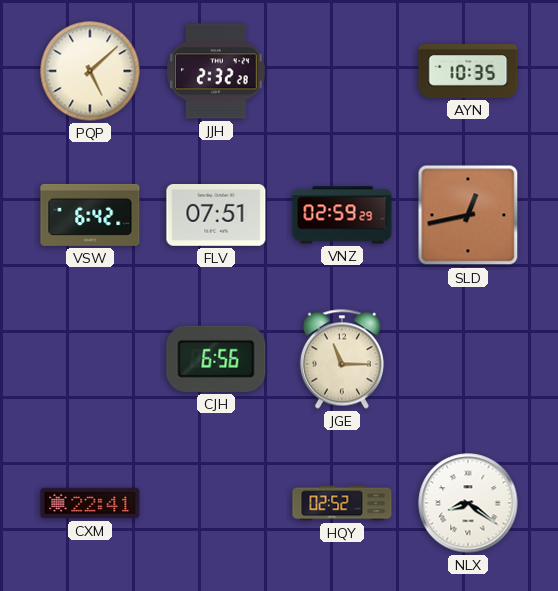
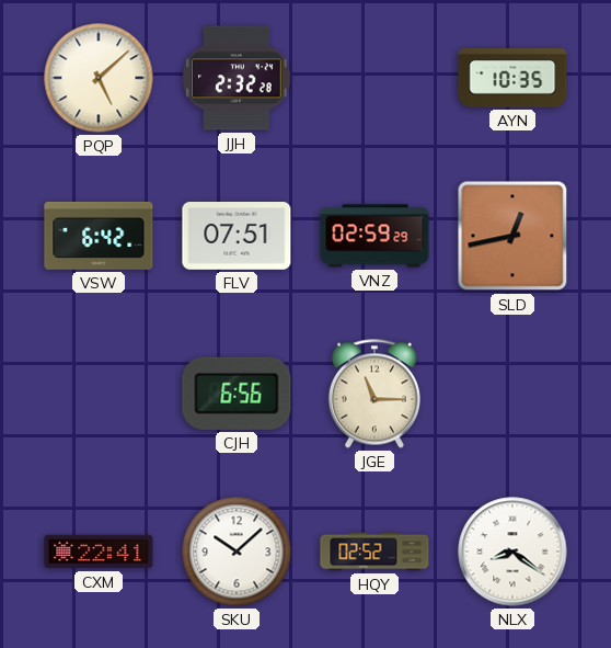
SKU: none -> 10:08 (237, 552)
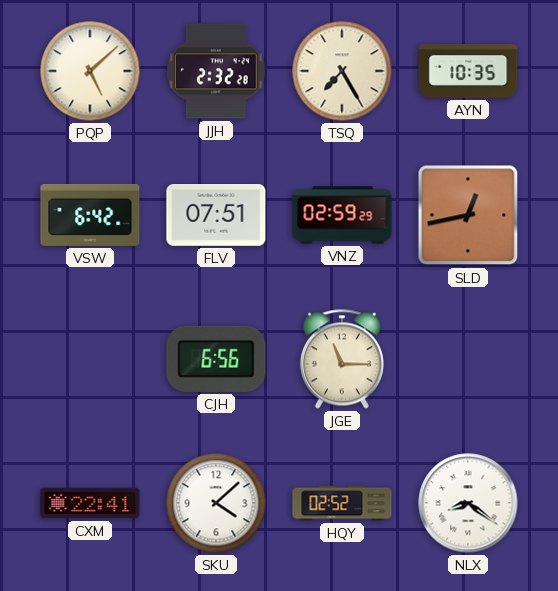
TSQ: none -> 7:25 (342, 71)
SKU: 10:08 -> 4:08 (216, 503)
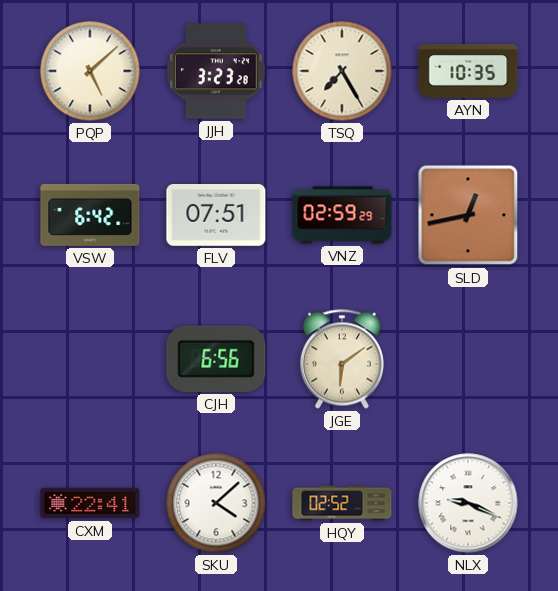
JJH: 2:32 -> 3:23 (217, 71)
JGE: 11:15 -> 6:09 (342, 359)
NLX: 8:21 -> 9:19 (468, 503)
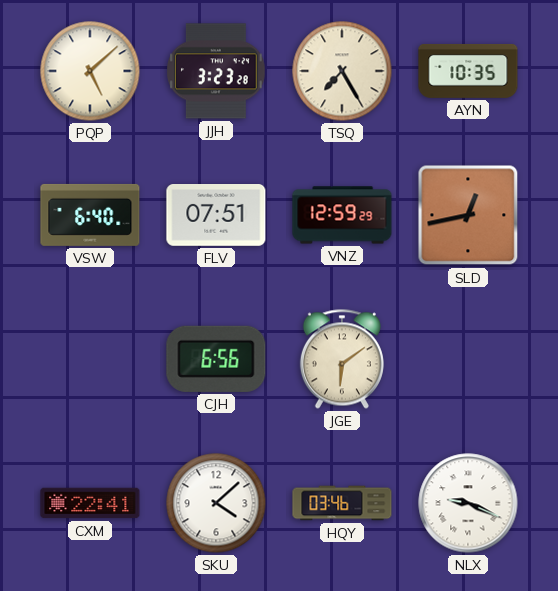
VSW: 6:42 -> 6:40 (90, 215)
VNZ: 02:59 -> 12:59 (342, 215)
HQY: 02:52 -> 03:46 (342, 503)
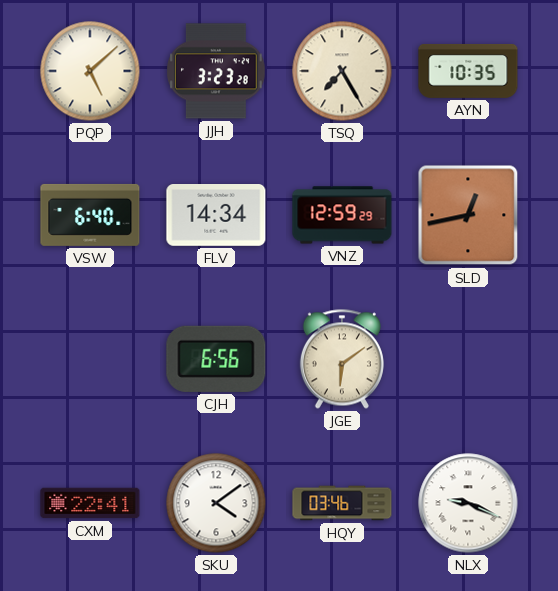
FLV: 07:51 -> 14:34 (216, 216)
SKU: 4:08 -> 4:09 (216, 503)
